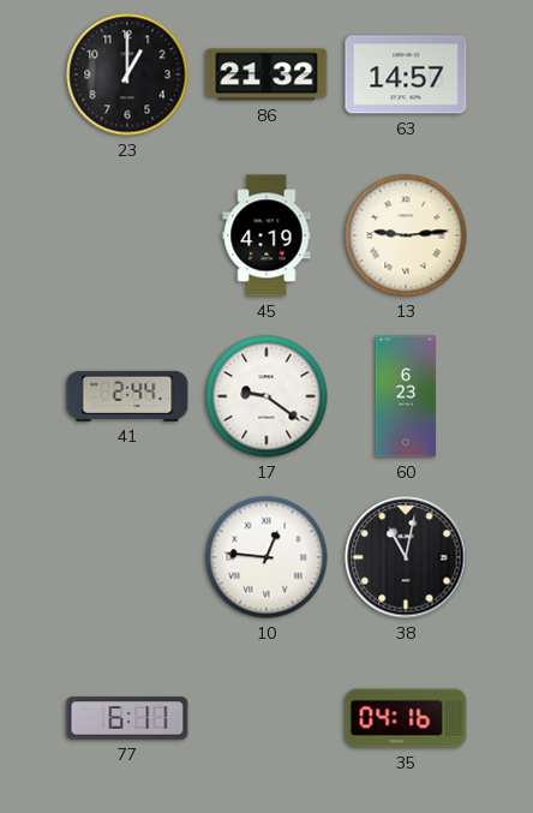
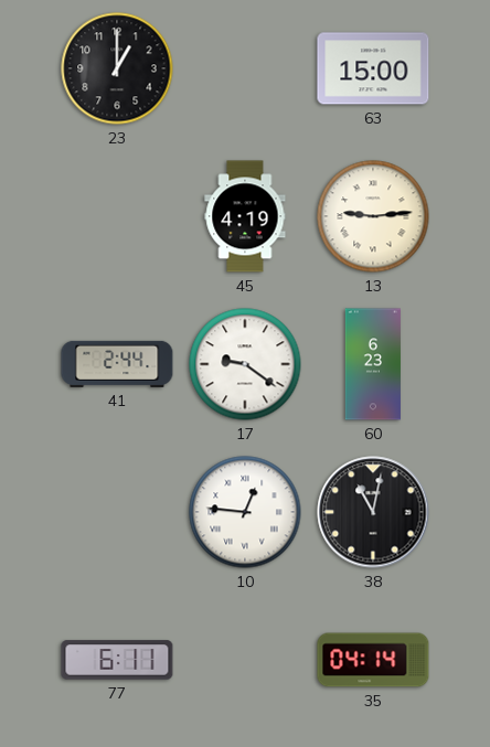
86: 21:32 -> none (266, 74)
63: 14:57 -> 15:00 (373, 68)
35: 04:16 -> 04:14 (373, 660)
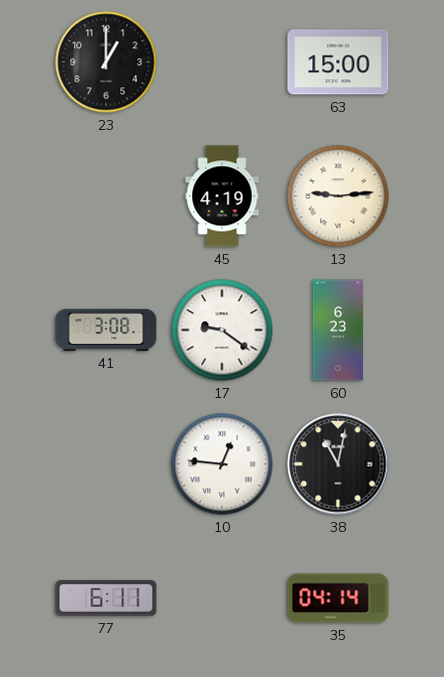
41: 2:44 -> 3:08 (106, 330)
